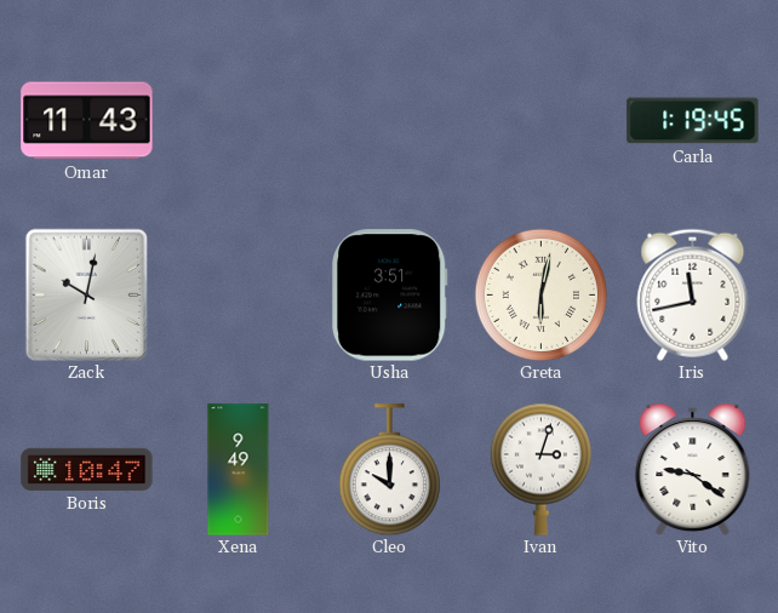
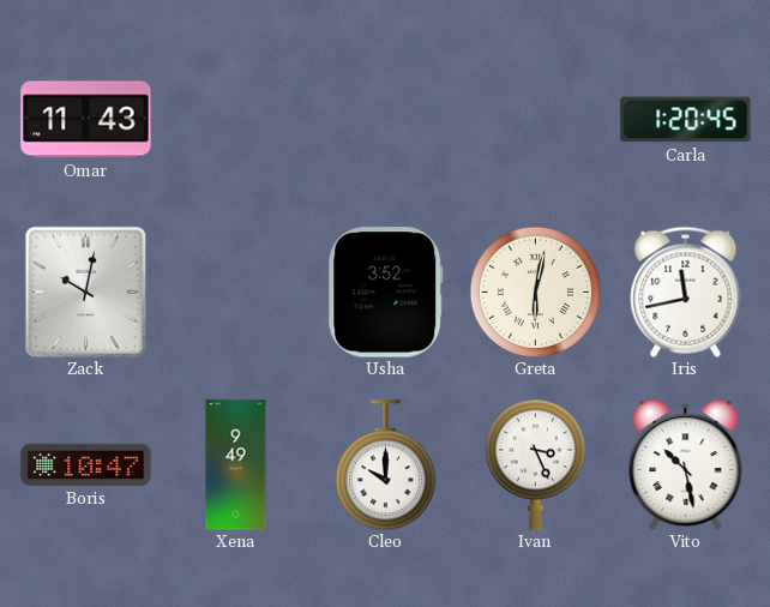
Carla: 1:19 -> 1:20 (686, 120)
Usha: 3:51 -> 3:52 (386, 293)
Ivan: 3:03 -> 3:26 (535, 464)
Vito: 9:21 -> 10:28 (686, 465)
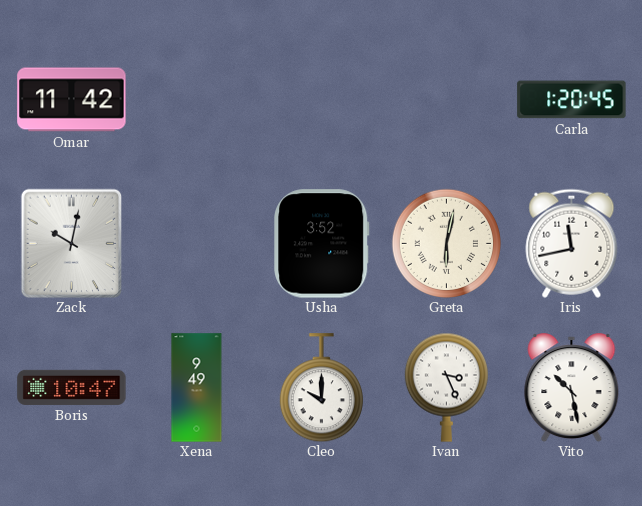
Omar: 11:43 -> 11:42 (72, 100)
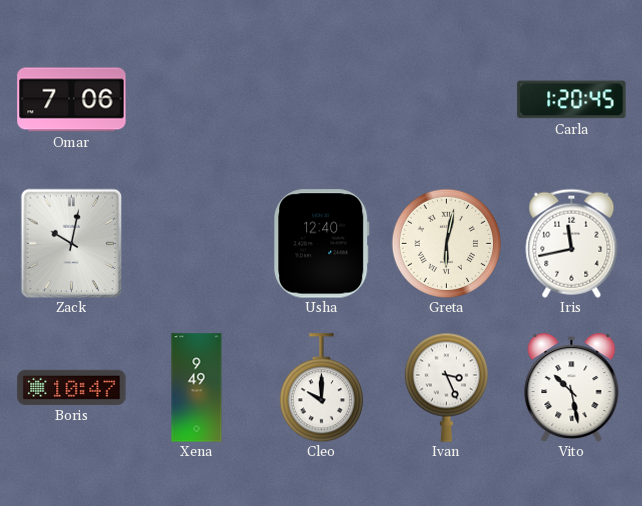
Omar: 11:42 -> 7:06 (72, 100)
Usha: 3:52 -> 12:40 (322, 244)
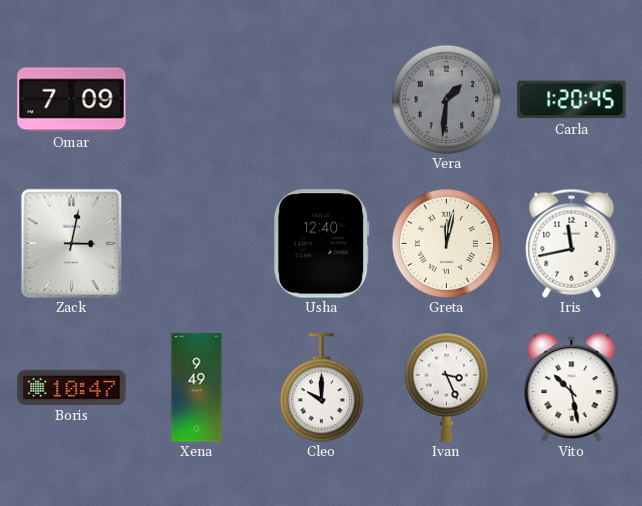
Omar: 7:06 -> 7:09 (72, 100)
Vera: none -> 1:31 (446, 99)
Zack: 10:02 -> 3:02 (72, 243)
Greta: 6:02 -> 12:02 (446, 243)
